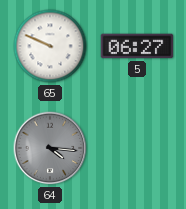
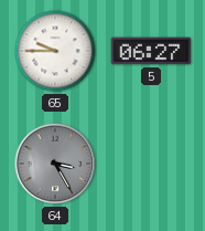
65: 9:49 -> 9:45 (55, 51)
64: 4:16 -> 3:25 (55, 164)
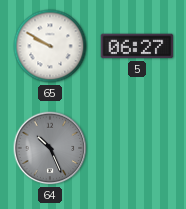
65: 9:45 -> 9:50 (50, 46)
64: 3:25 -> 10:26 (50, 148)
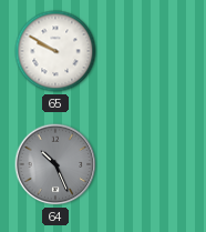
5: 06:27 -> none (137, 46)
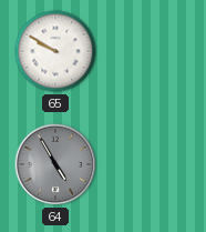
64: 10:26 -> 4:55 (55, 164)
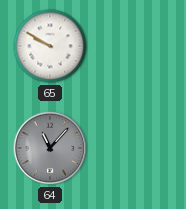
64: 4:55 -> 11:07 (50, 148)
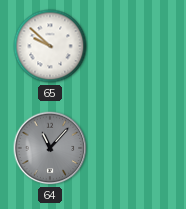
65: 9:50 -> 9:52 (50, 46)
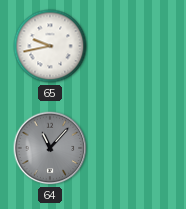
65: 9:52 -> 9:43 (50, 46)
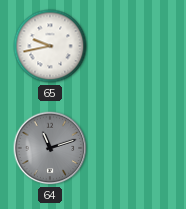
64: 11:07 -> 11:12 (50, 148)
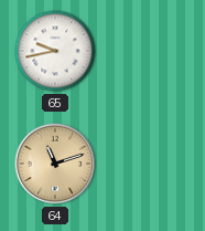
64 dial: grey -> champagne (55, 164)
